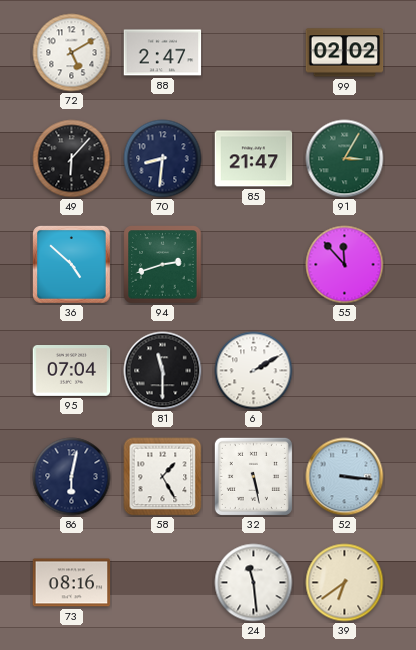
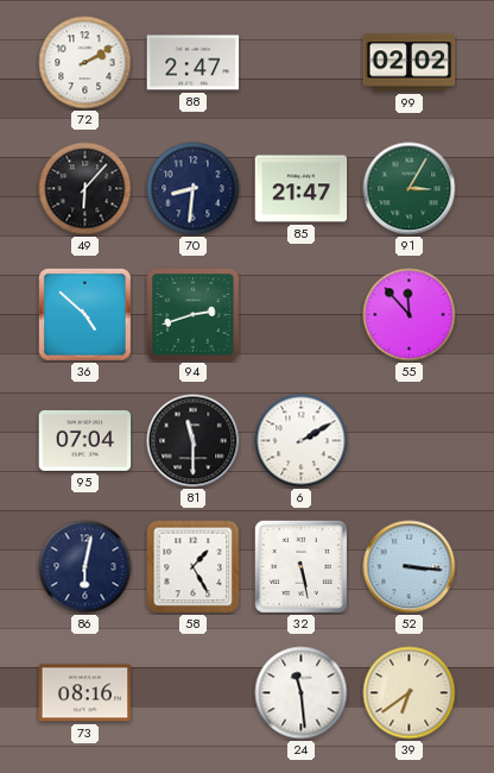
72: 5:10 -> 2:10 (85, 63)
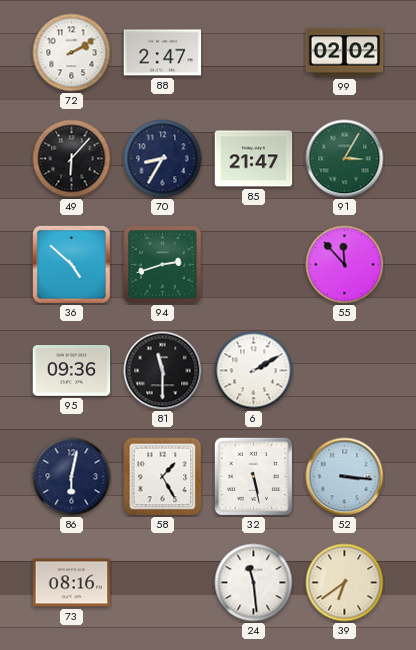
70: 8:31 -> 8:35 (163, 159)
95: 07:04 -> 09:36 (72, 371)
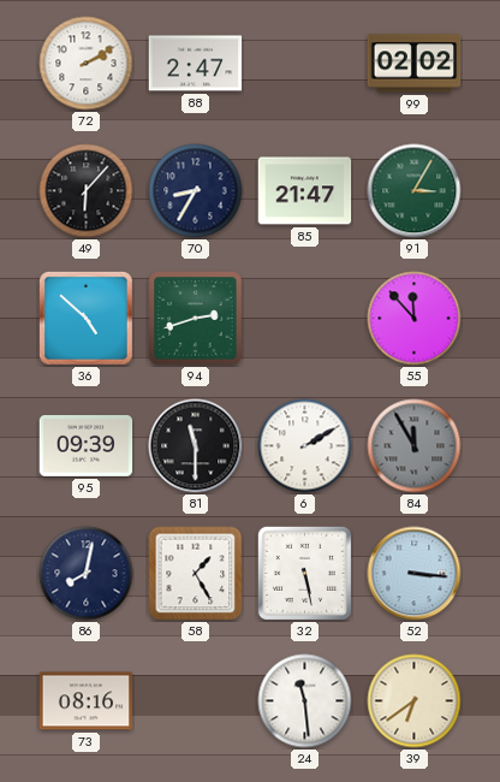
95: 09:36 -> 09:39 (87, 446)
84: none -> 11:55 (415, 446)
86: 6:02 -> 8:02 (87, 574)
